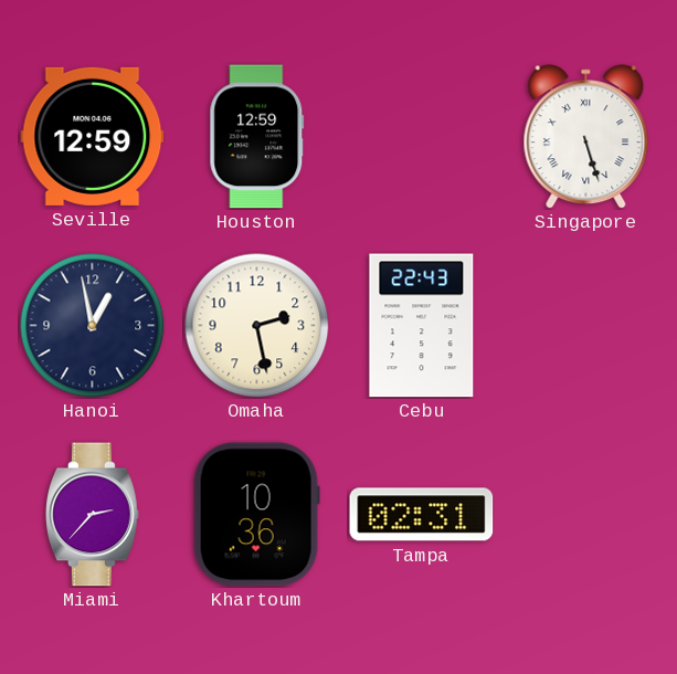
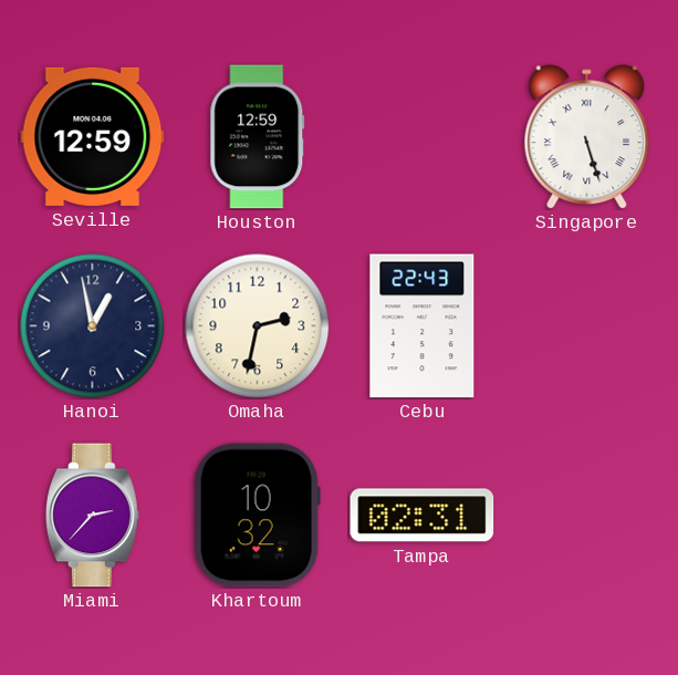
Omaha: 2:28 -> 2:32 (258, 326)
Khartoum: 10:36 -> 10:32 (257, 516)
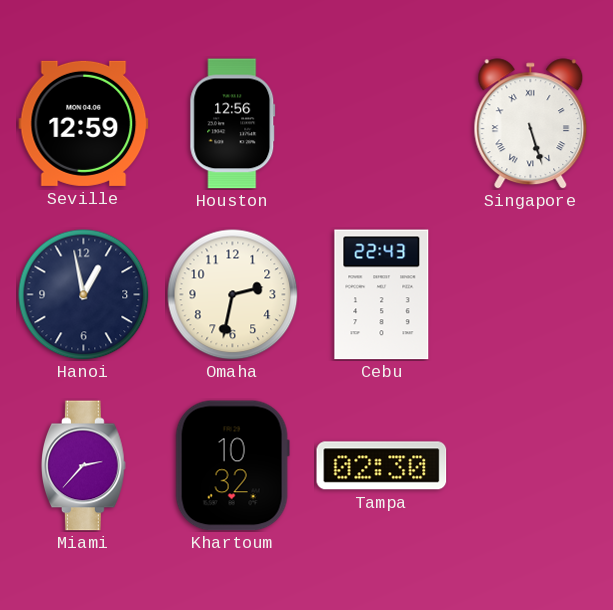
Houston: 12:59 -> 12:56 (233, 124)
Tampa: 02:31 -> 02:30 (382, 466)
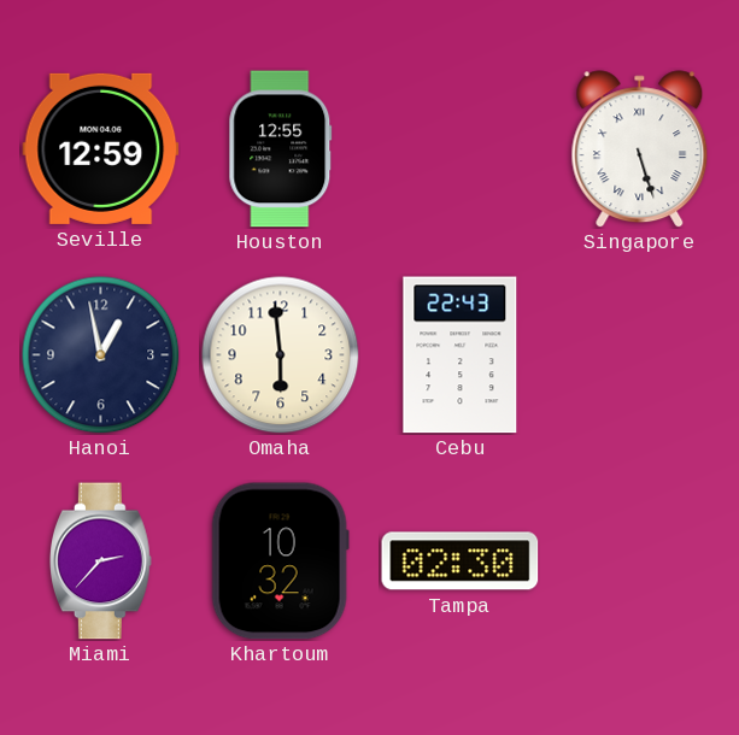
Houston: 12:56 -> 12:55 (281, 149)
Omaha: 2:32 -> 5:59 (281, 355)
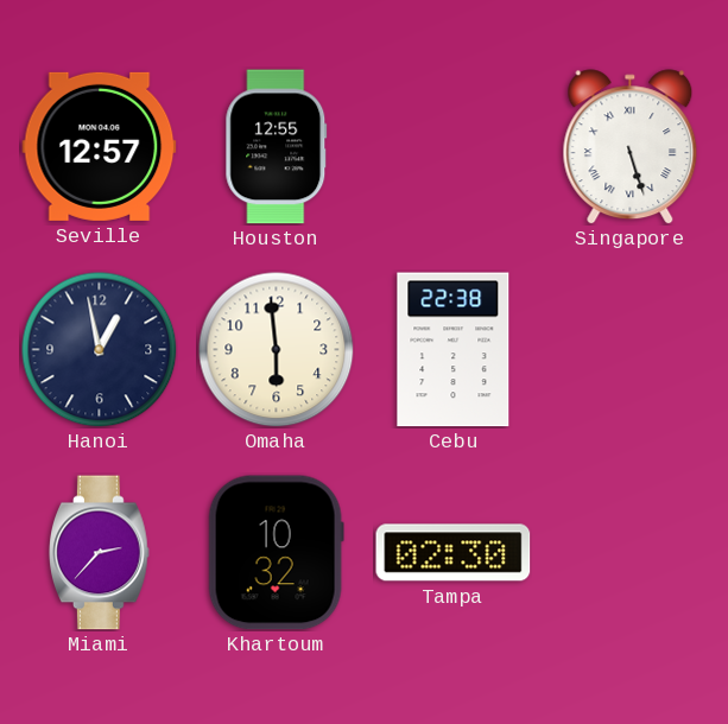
Seville: 12:59 -> 12:57 (100, 146)
Cebu: 22:43 -> 22:38 (454, 350)
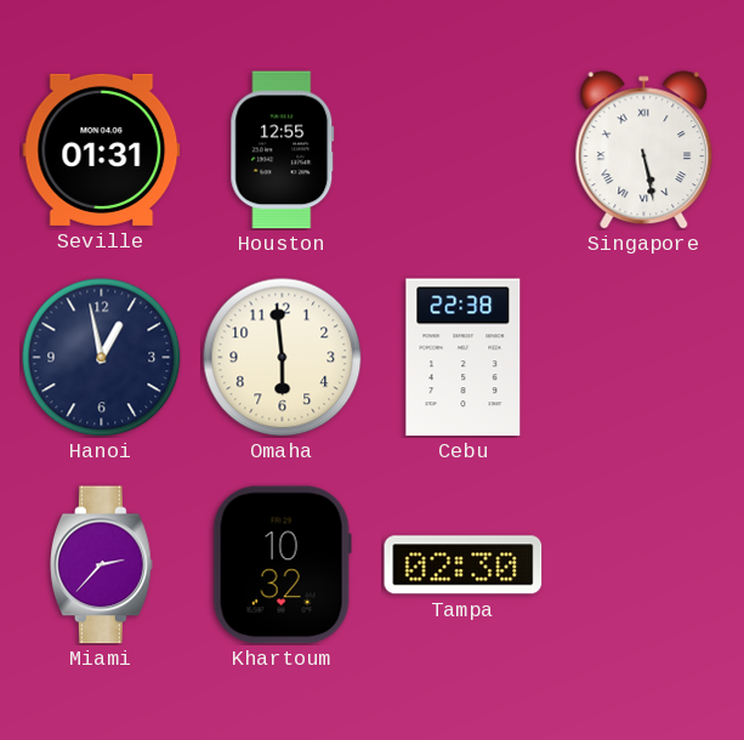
Seville: 12:57 -> 01:31 (102, 149)
Singapore: 5:27 -> 5:28 (644, 150)
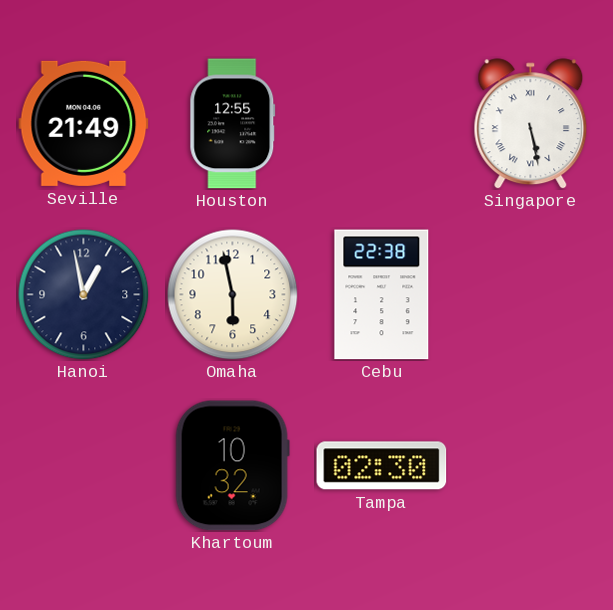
Seville: 01:31 -> 21:49 (84, 123)
Omaha: 5:59 -> 5:58 (233, 295)
Miami: 2:37 -> none (102, 565)
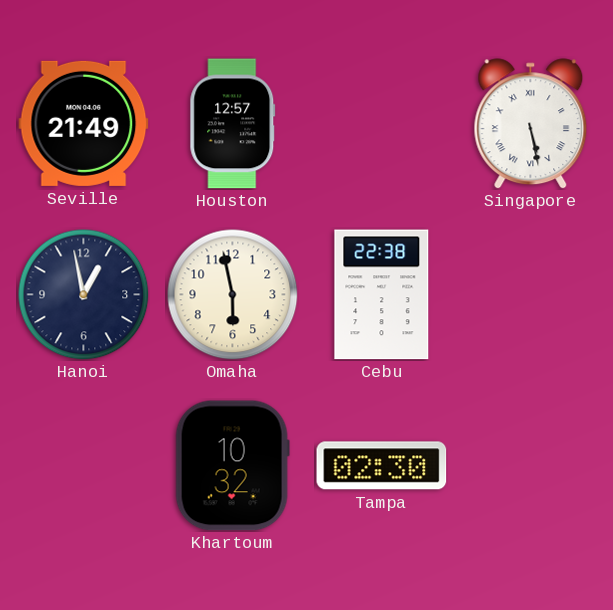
Houston: 12:55 -> 12:57 (233, 124)
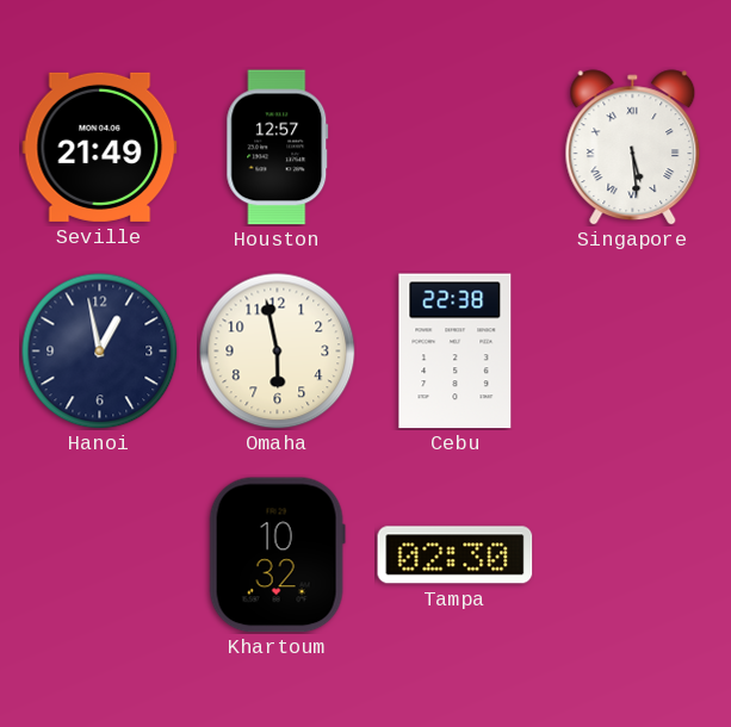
Singapore: 5:28 -> 5:29 (633, 148)
